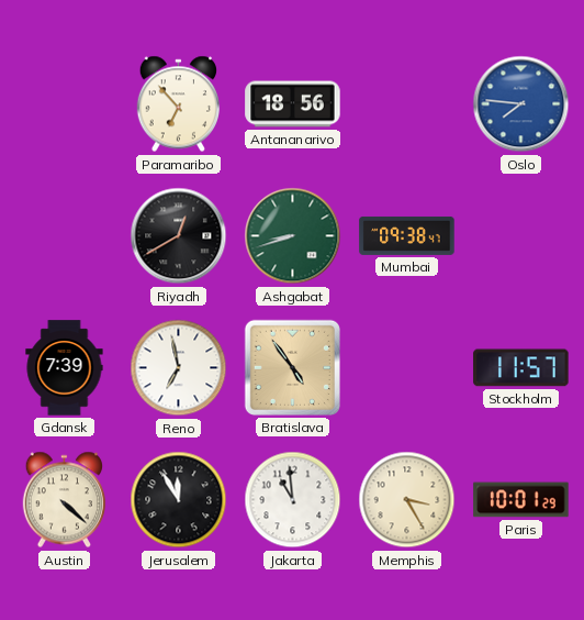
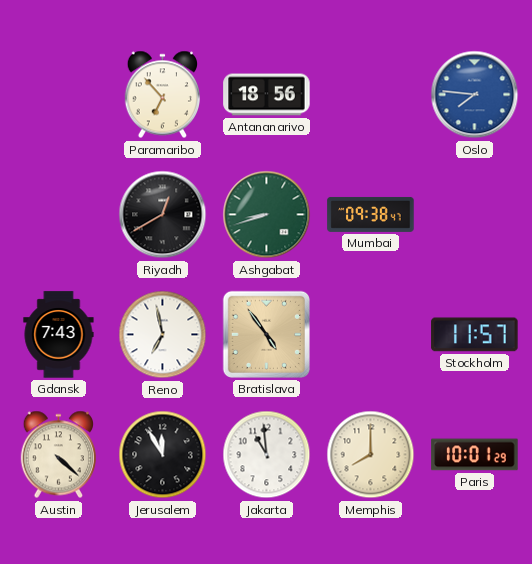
Gdansk: 7:39 -> 7:43 (59, 335)
Memphis: 3:25 -> 8:00 (371, 455)
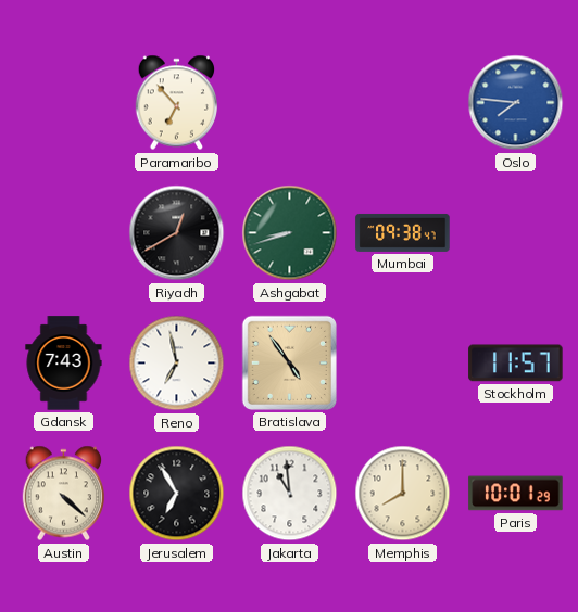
Antananarivo: 18:56 -> none (267, 95)
Jerusalem: 11:55 -> 6:55 (177, 494)
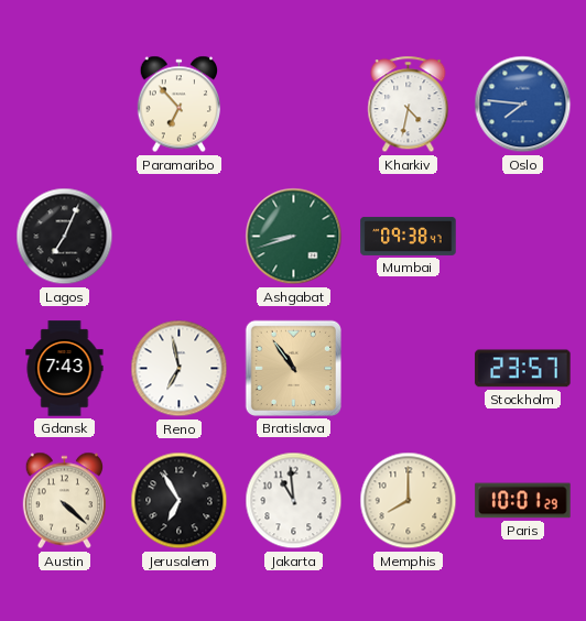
Kharkiv: none -> 4:32 (409, 105)
Lagos: none -> 7:04 (65, 237)
Riyadh: 12:40 -> none (177, 233)
Bratislava: 4:54 -> 10:54 (293, 368)
Stockholm: 11:57 -> 23:57 (523, 369)
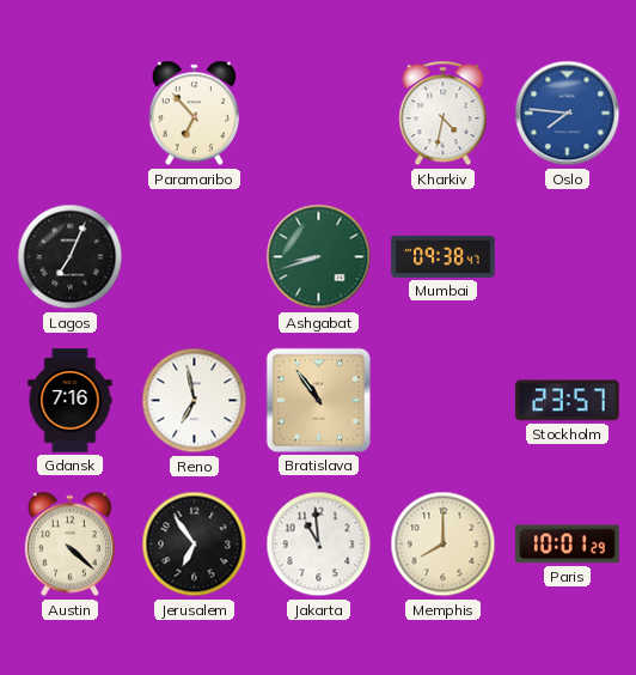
Gdansk: 7:43 -> 7:16 (71, 401)
Jerusalem: 6:55 -> 6:54 (195, 545)
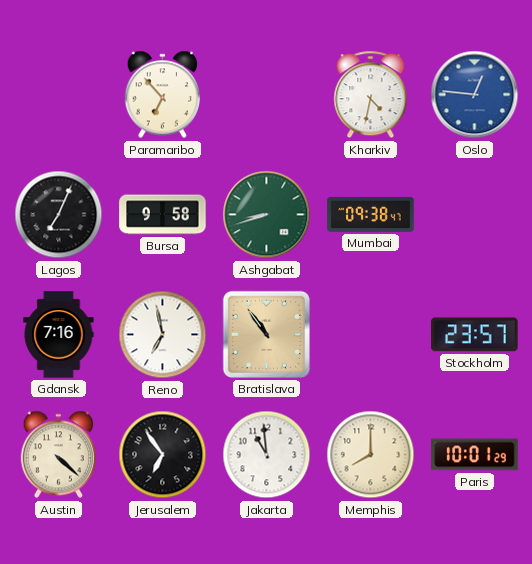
Oslo: 7:46 -> 12:46 (475, 95)
Bursa: none -> 9:58 (163, 215)
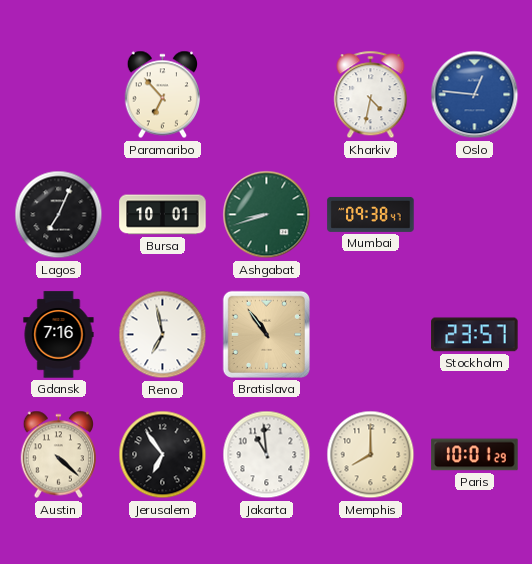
Bursa: 9:58 -> 10:01 (163, 215)
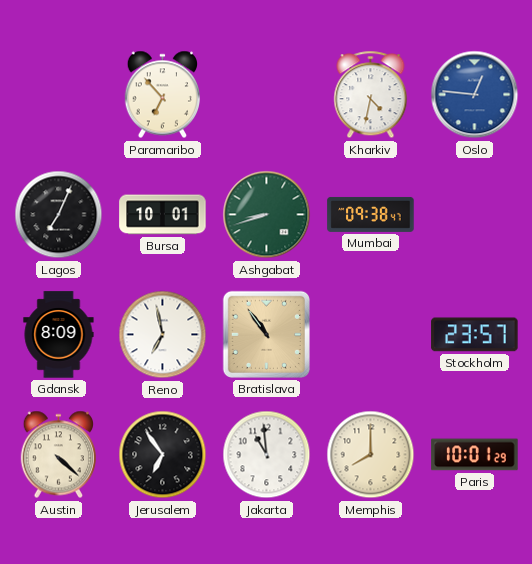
Gdansk: 7:16 -> 8:09 (59, 335)
